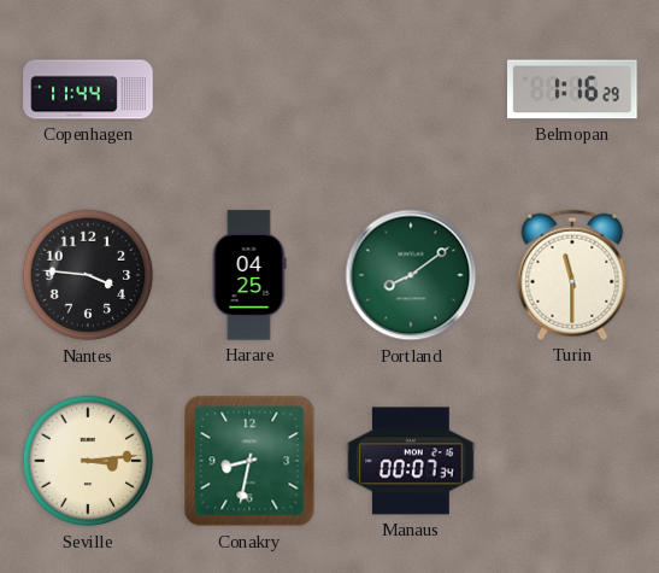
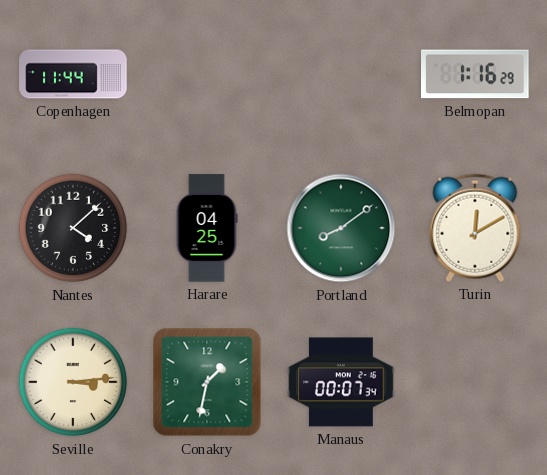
Nantes: 3:46 -> 4:08 (73, 228)
Turin: 11:30 -> 12:10 (475, 228)
Conakry: 8:32 -> 1:32 (207, 382)
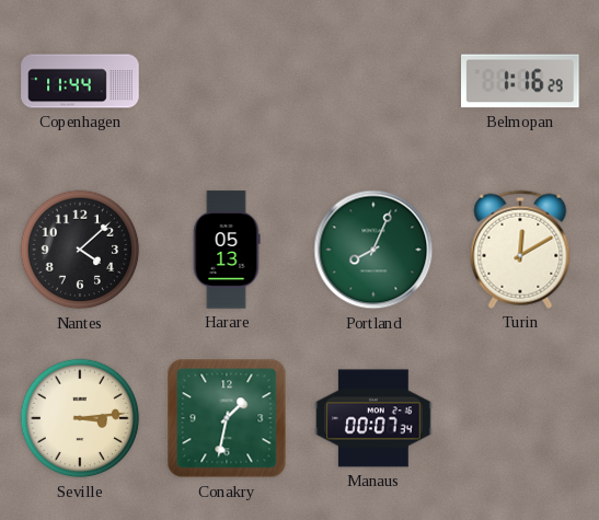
Harare: 04:25 -> 05:13 (227, 250)
Portland: 8:09 -> 8:04 (373, 250)
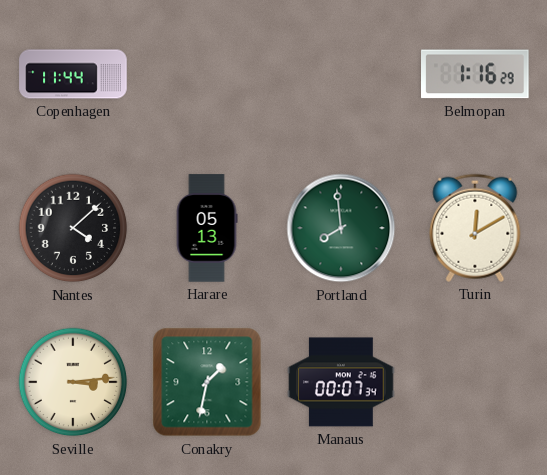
Portland: 8:04 -> 7:59 (341, 228)
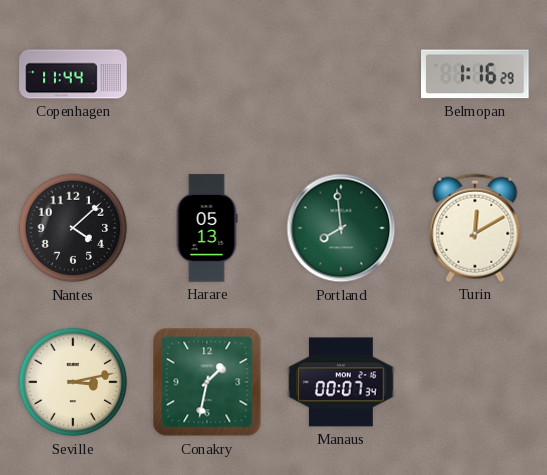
Seville: 3:14 -> 3:13 (73, 382)
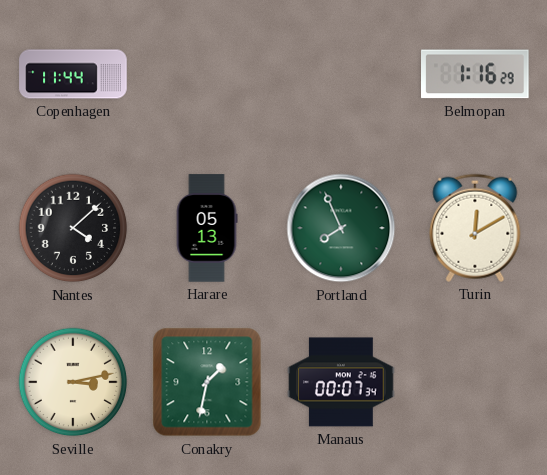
Portland: 7:59 -> 7:56 (341, 228)
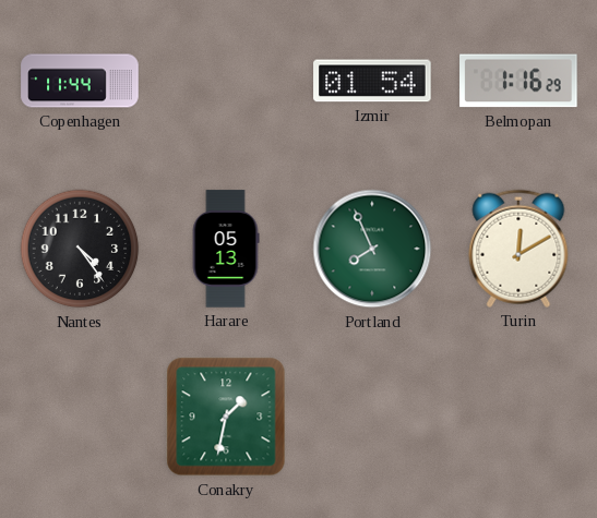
Izmir: none -> 01:54 (372, 81)
Nantes: 4:08 -> 4:24 (80, 249)
Seville: 3:13 -> none (73, 382)
Manaus: 00:07 -> none (341, 382)
